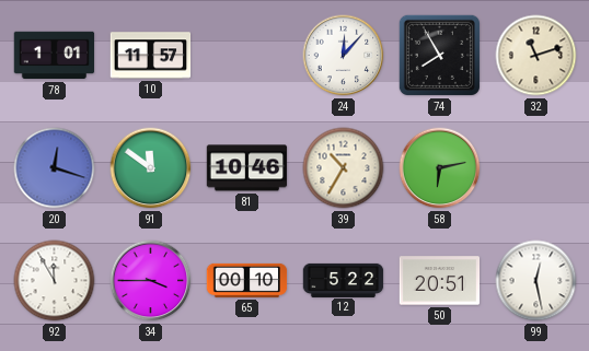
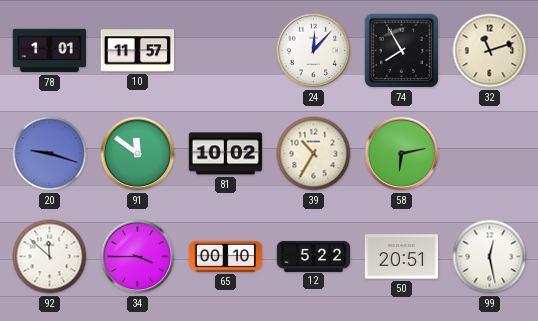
20: 12:18 -> 9:18 (50, 154)
81: 10:46 -> 10:02 (226, 154)
92: 11:55 -> 11:52 (50, 257)
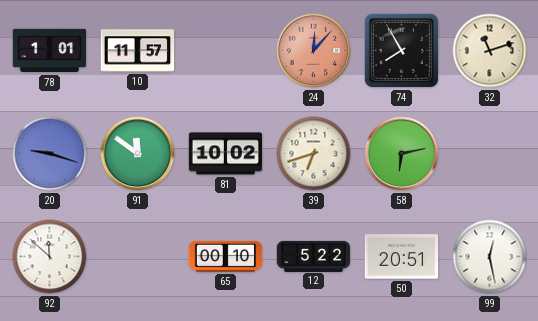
24 dial: white -> salmon (314, 51)
39: 10:35 -> 6:42 (314, 154)
34: 3:45 -> none (138, 257)
